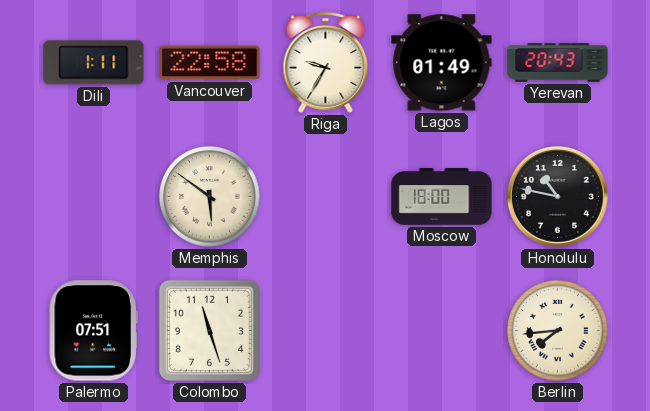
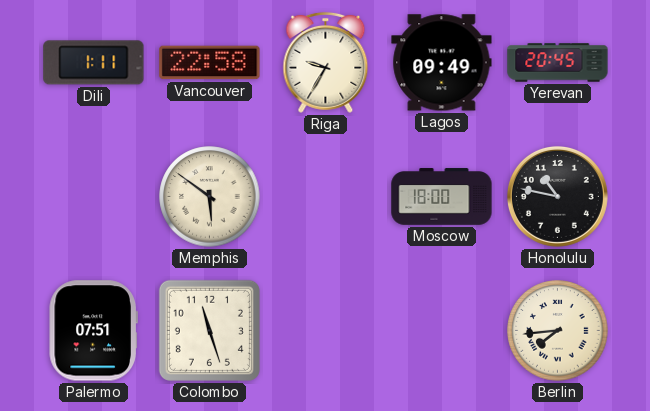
Lagos: 01:49 -> 09:49 (442, 63)
Yerevan: 20:43 -> 20:45 (558, 63)
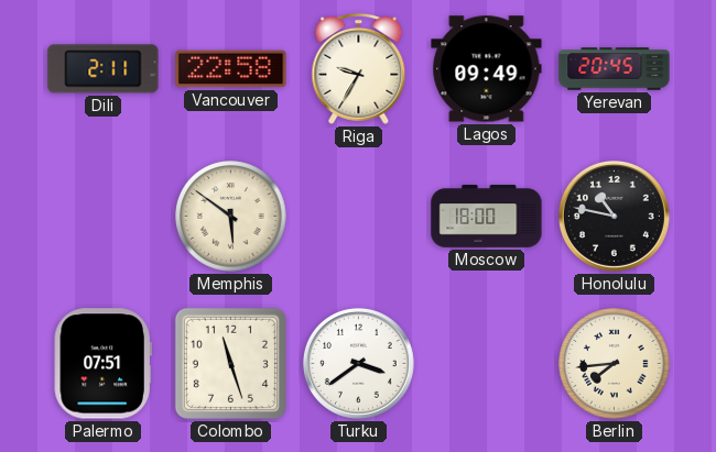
Dili: 1:11 -> 2:11 (104, 69)
Turku: none -> 3:39 (358, 363)
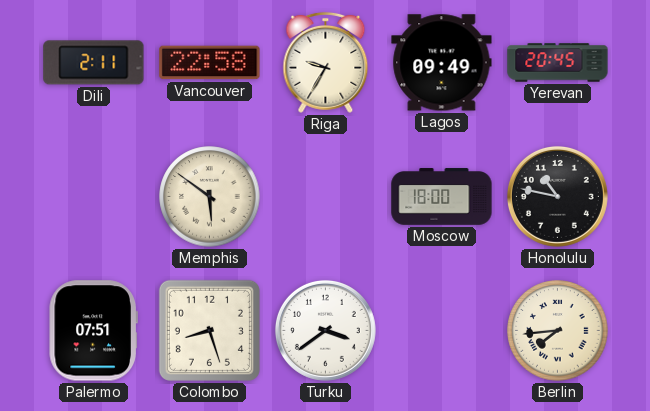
Colombo: 11:27 -> 8:27 (209, 330)
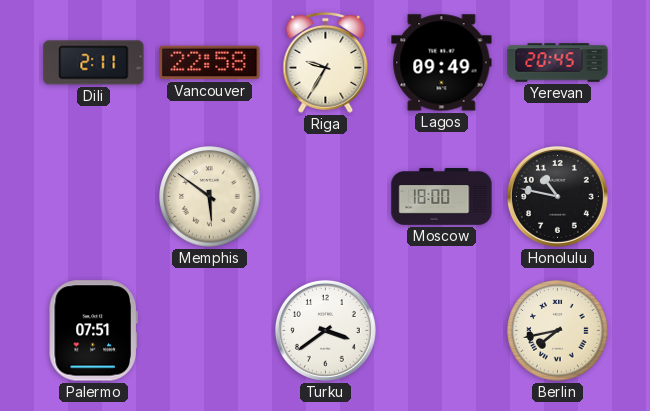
Colombo: 8:27 -> none (209, 330)
Berlin: 7:44 -> 7:43 (558, 331)
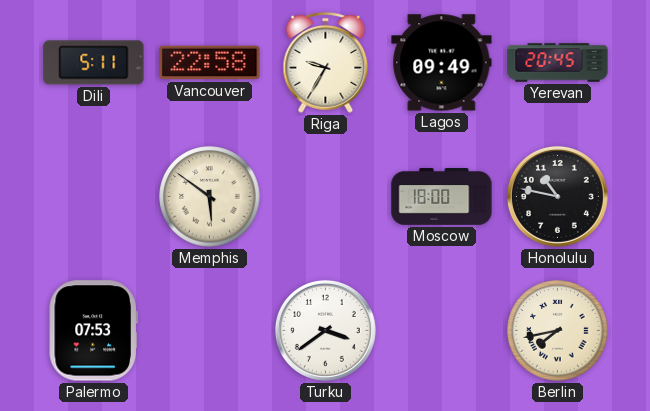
Dili: 2:11 -> 5:11 (94, 63)
Palermo: 07:51 -> 07:53 (93, 331)
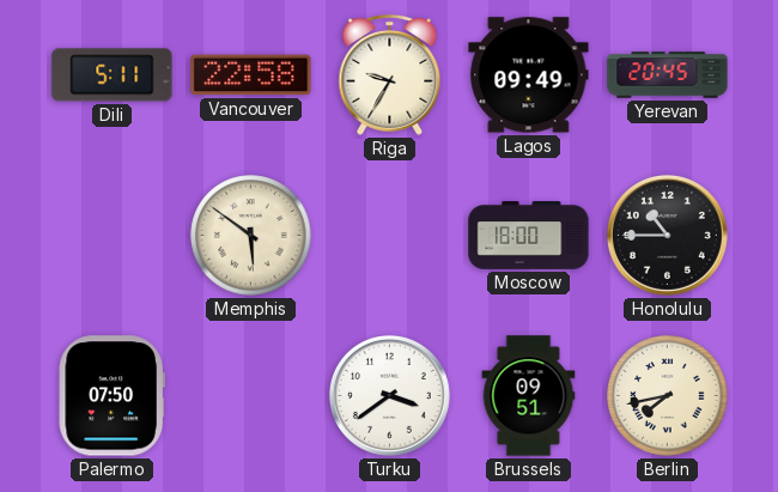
Honolulu: 10:47 -> 10:45 (667, 235)
Palermo: 07:53 -> 07:50 (111, 396)
Brussels: none -> 09:51 (529, 396)
